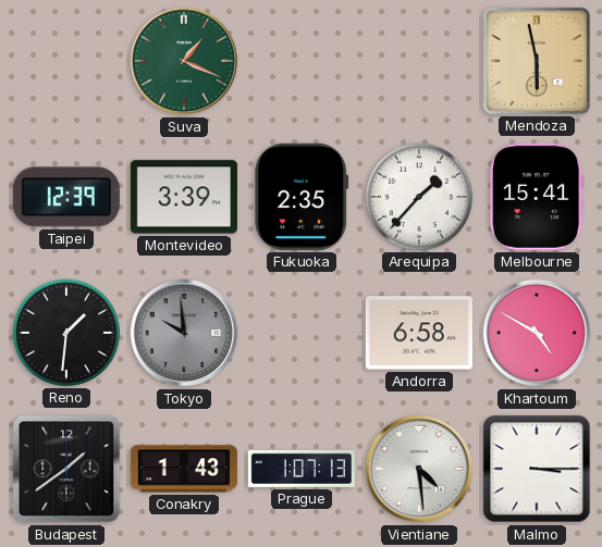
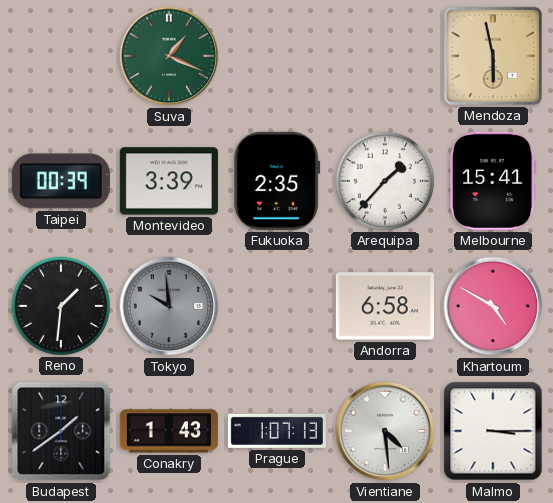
Taipei: 12:39 -> 00:39 (61, 181)
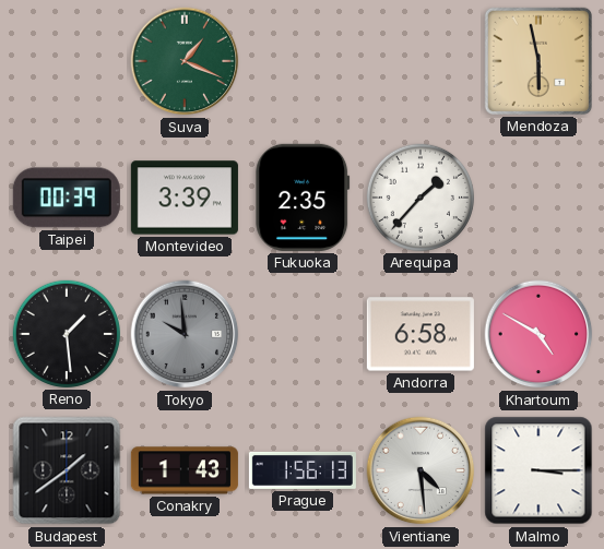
Melbourne: 15:41 -> none (493, 181)
Reno: 1:31 -> 1:29 (67, 334)
Prague: 1:07 -> 1:56 (303, 470)
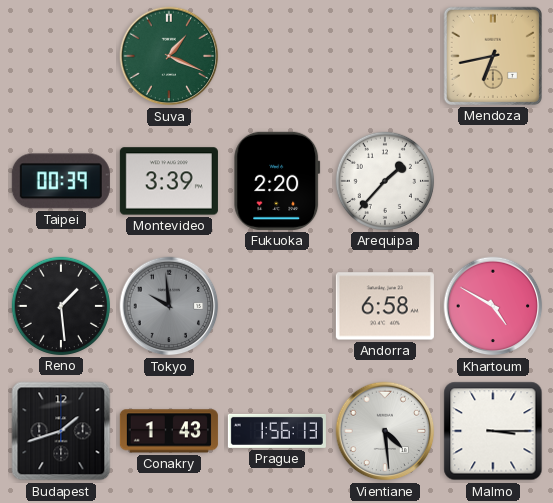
Mendoza: 5:58 -> 6:43 (493, 56)
Fukuoka: 2:35 -> 2:20 (277, 181)
Budapest: 1:39 -> 1:42 (61, 431)
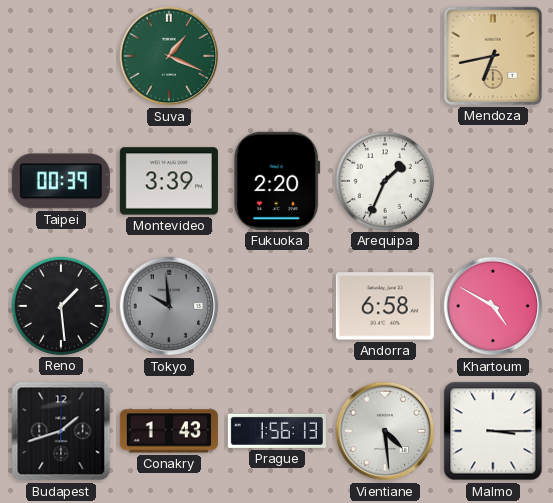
Arequipa: 1:37 -> 1:34 (385, 181)
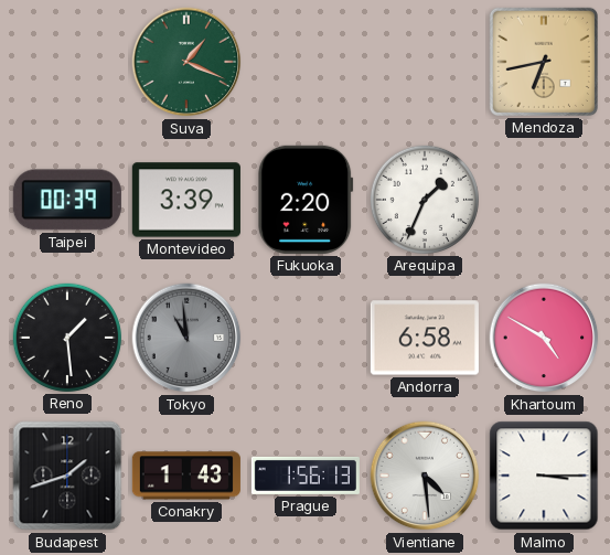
Tokyo: 9:59 -> 10:59 (186, 338)
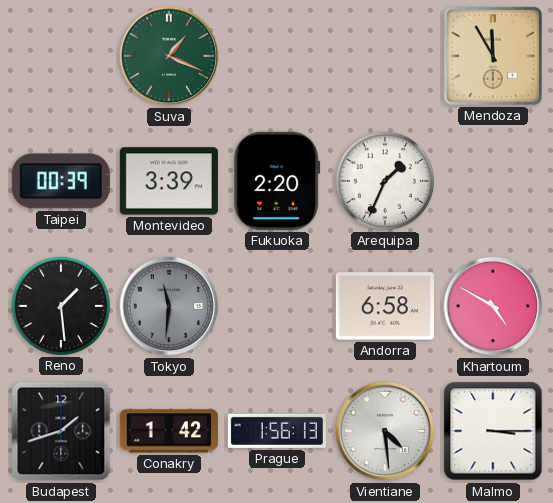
Mendoza: 6:43 -> 11:55 (493, 56)
Tokyo: 10:59 -> 11:31 (169, 306)
Conakry: 1:43 -> 1:42 (169, 431)
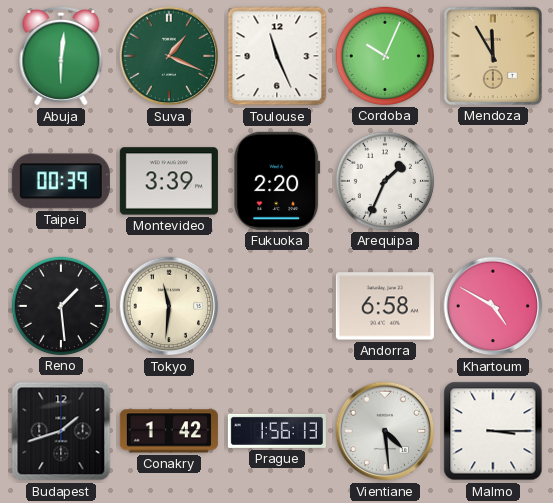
Abuja: none -> 6:01 (61, 56)
Toulouse: none -> 11:26 (277, 56)
Cordoba: none -> 10:04 (385, 56)
Tokyo dial: grey -> cream (169, 306)
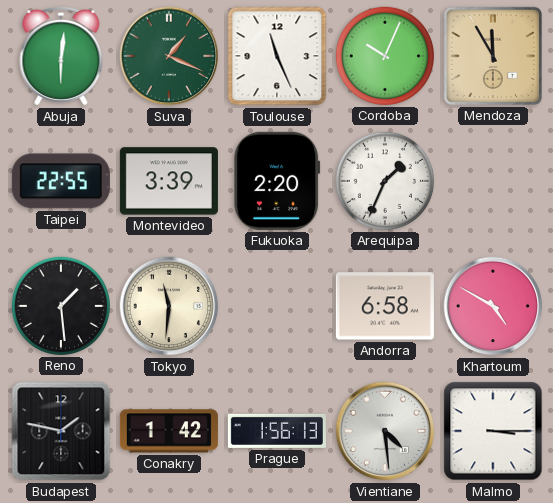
Taipei: 00:39 -> 22:55 (61, 181)
Budapest: 1:42 -> 1:47 (61, 431)
